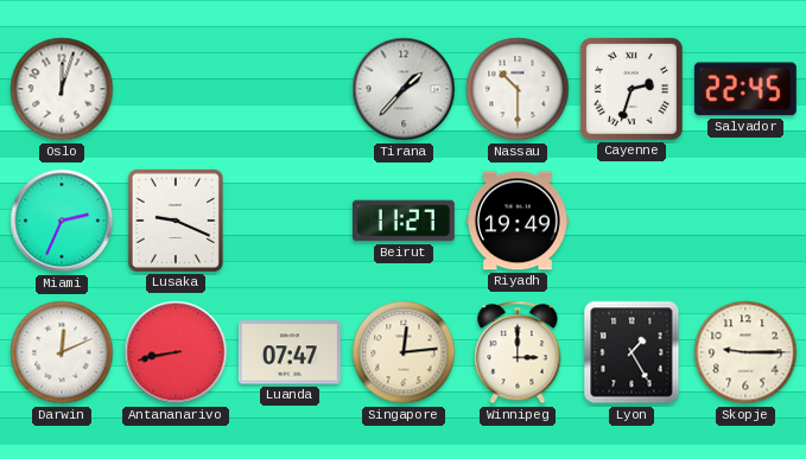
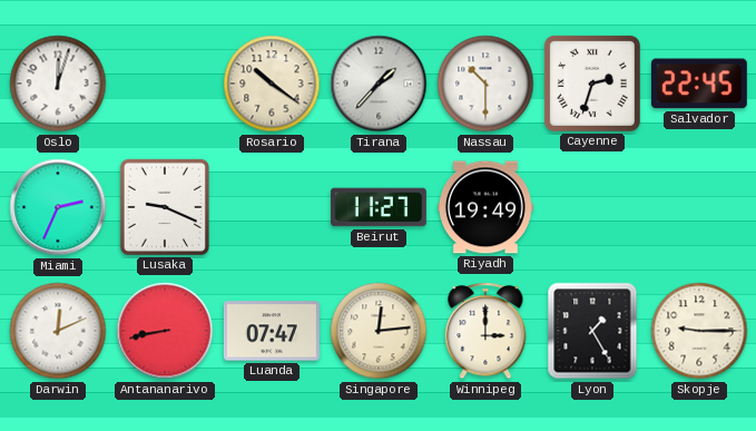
Rosario: none -> 10:21 (272, 84)
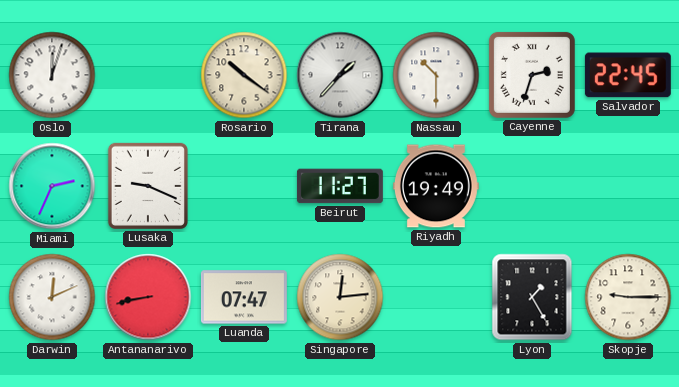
Winnipeg: 3:00 -> none (485, 331)
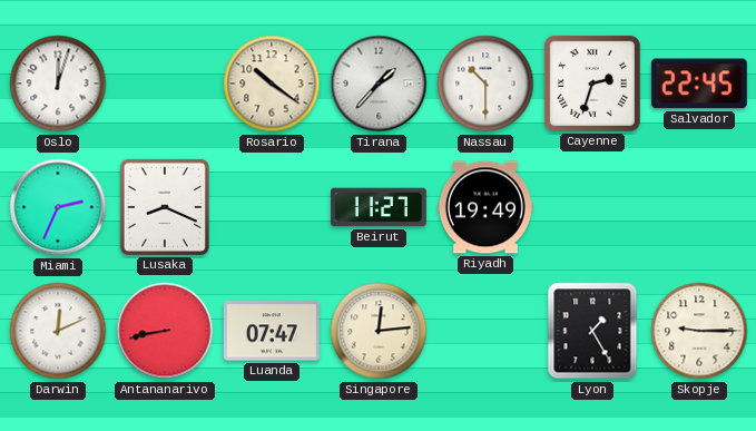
Lusaka: 9:19 -> 8:19 (165, 207)
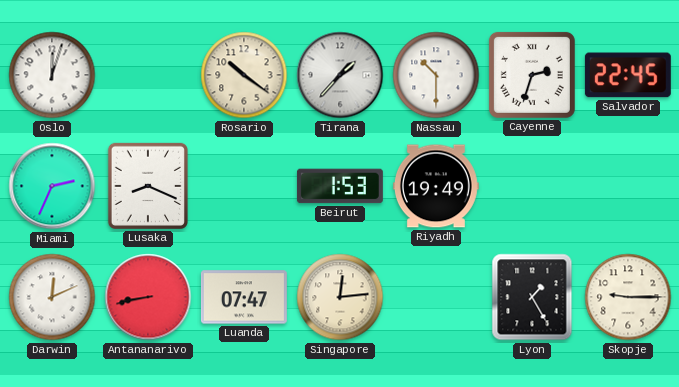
Beirut: 11:27 -> 1:53 (340, 186)
